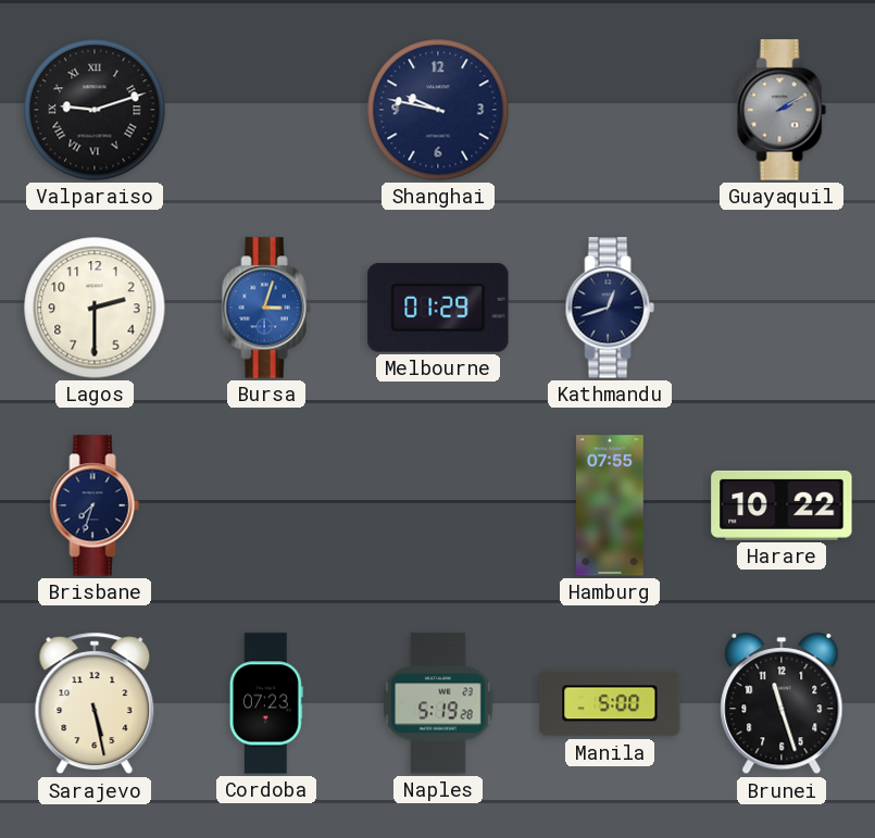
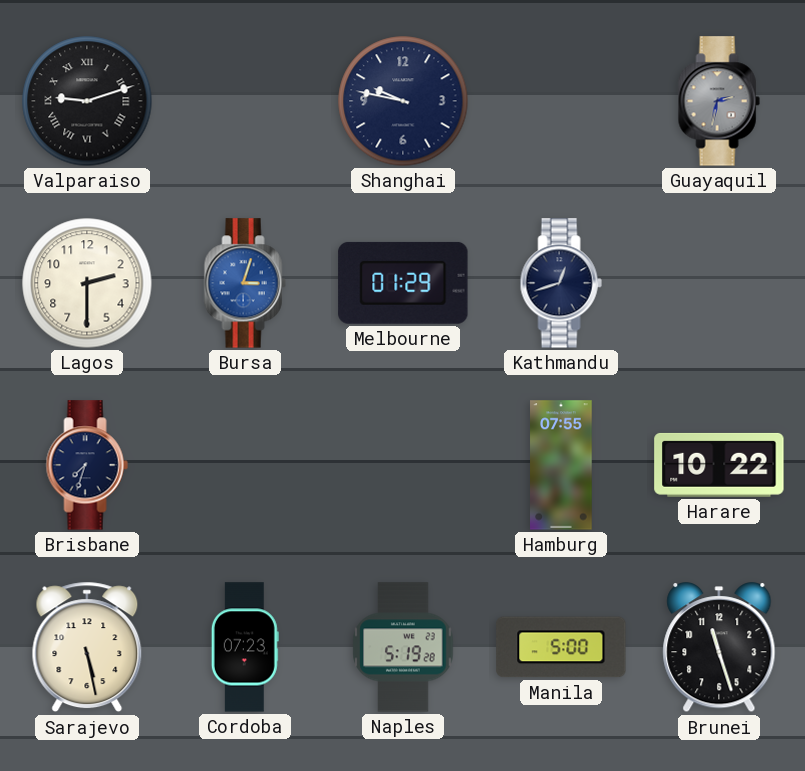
Guayaquil: 2:10 -> 2:32 (719, 101)
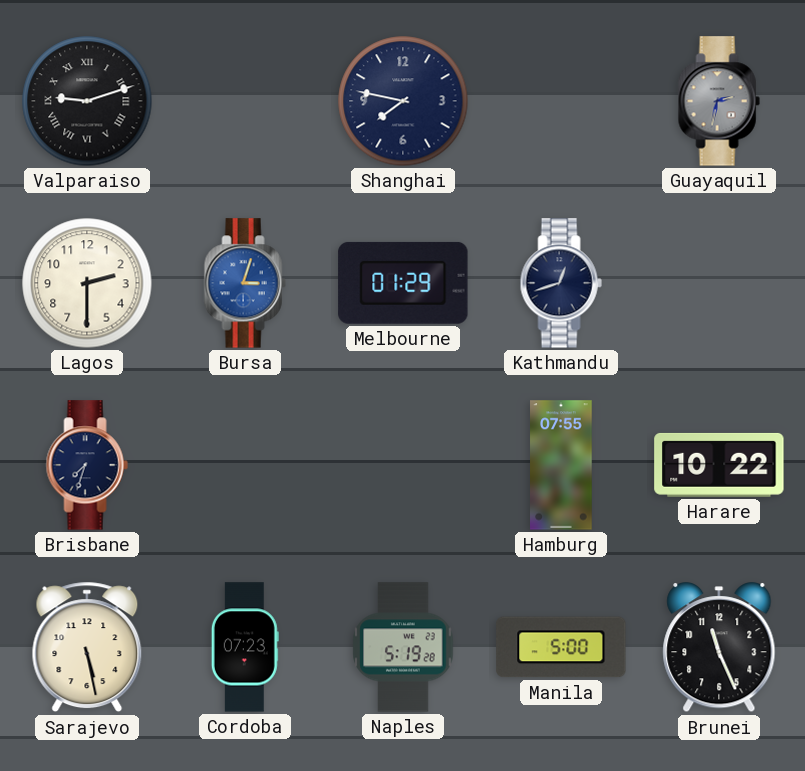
Shanghai: 9:47 -> 7:47 (403, 101)
Brunei: 11:27 -> 11:26 (719, 648)
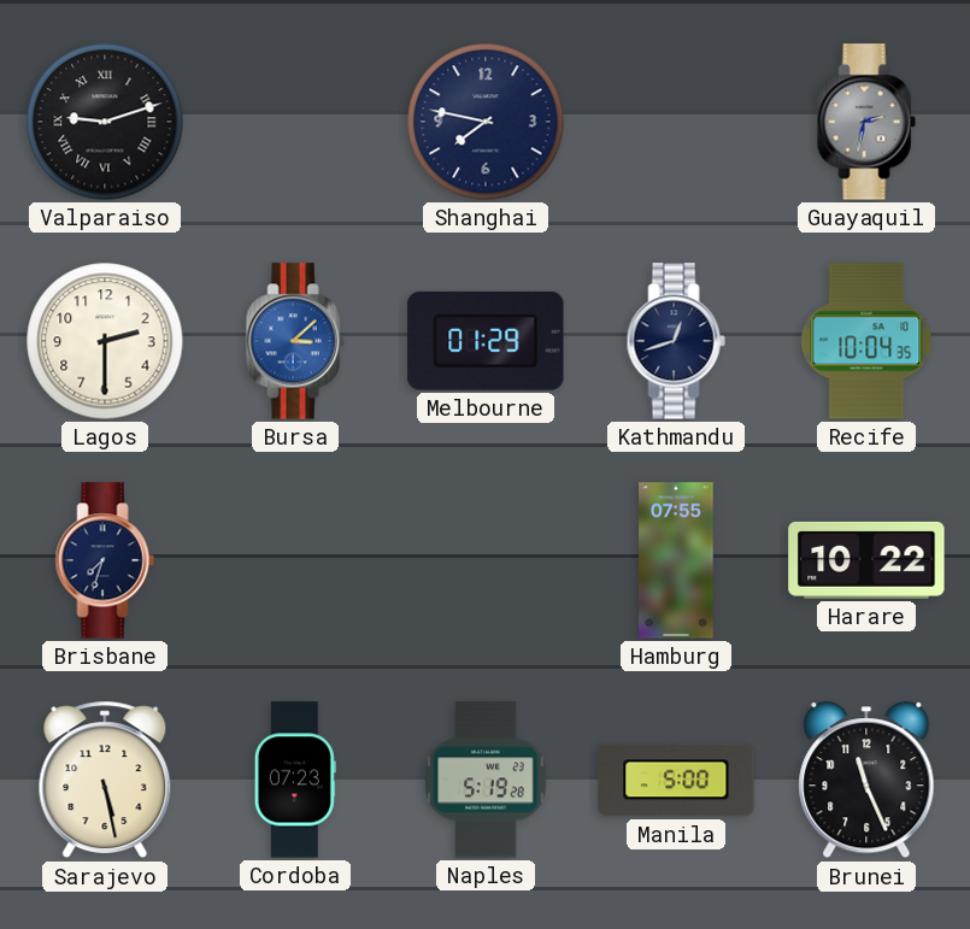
Bursa: 3:03 -> 3:08 (295, 341)
Recife: none -> 10:04 (866, 341)
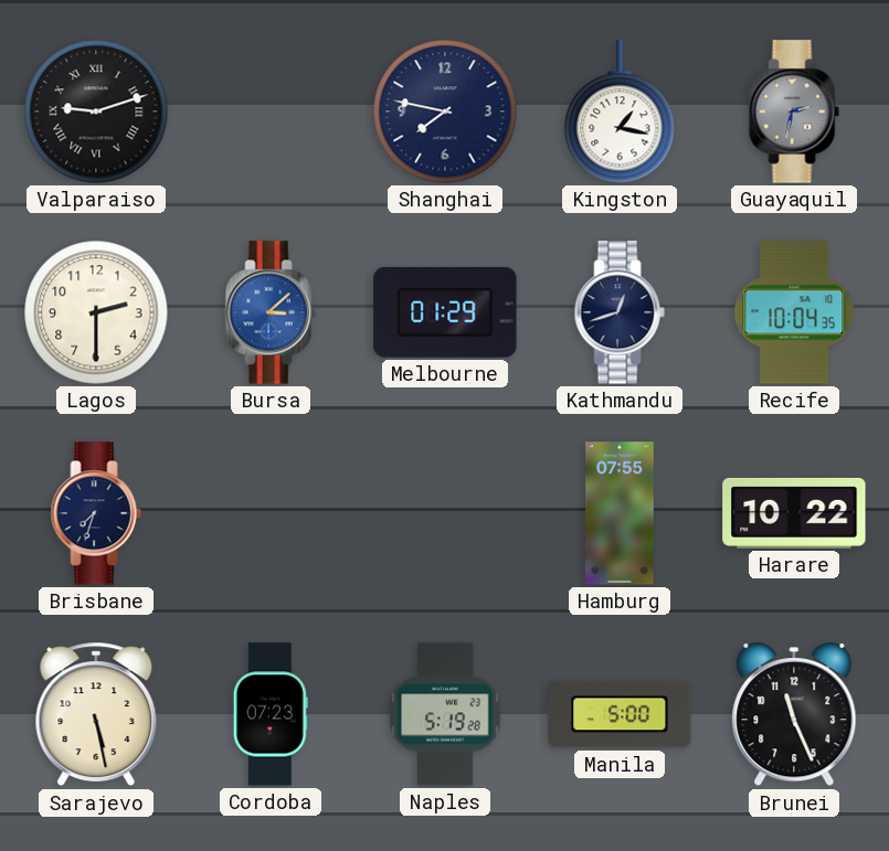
Kingston: none -> 1:17 (620, 111)
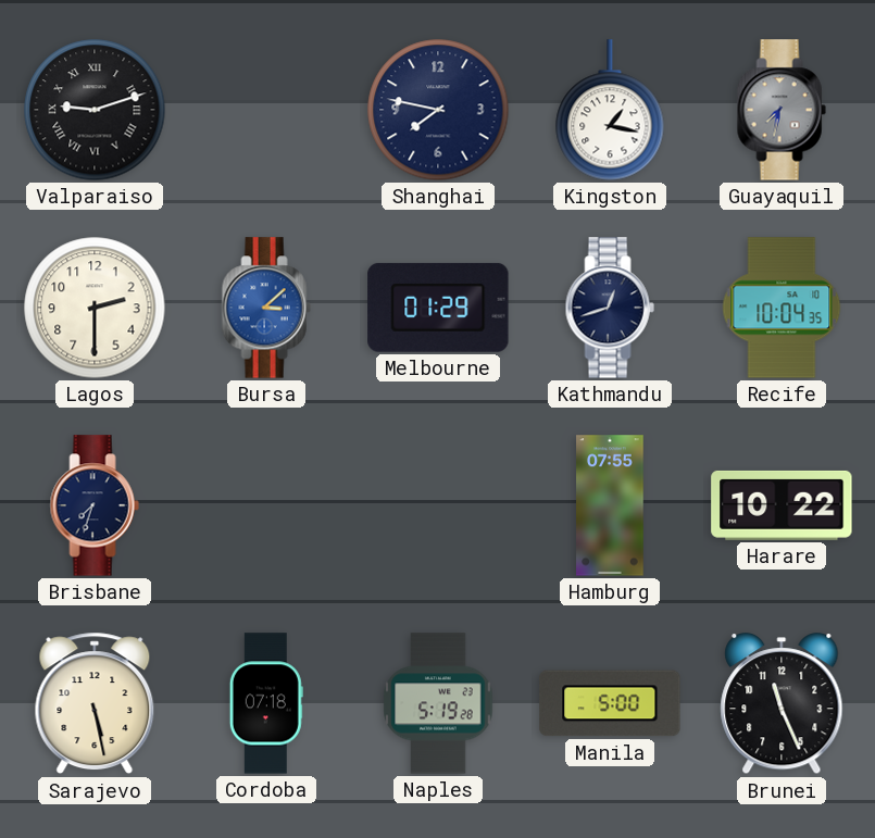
Guayaquil: 2:32 -> 7:32 (782, 110)
Cordoba: 07:23 -> 07:18 (266, 703)
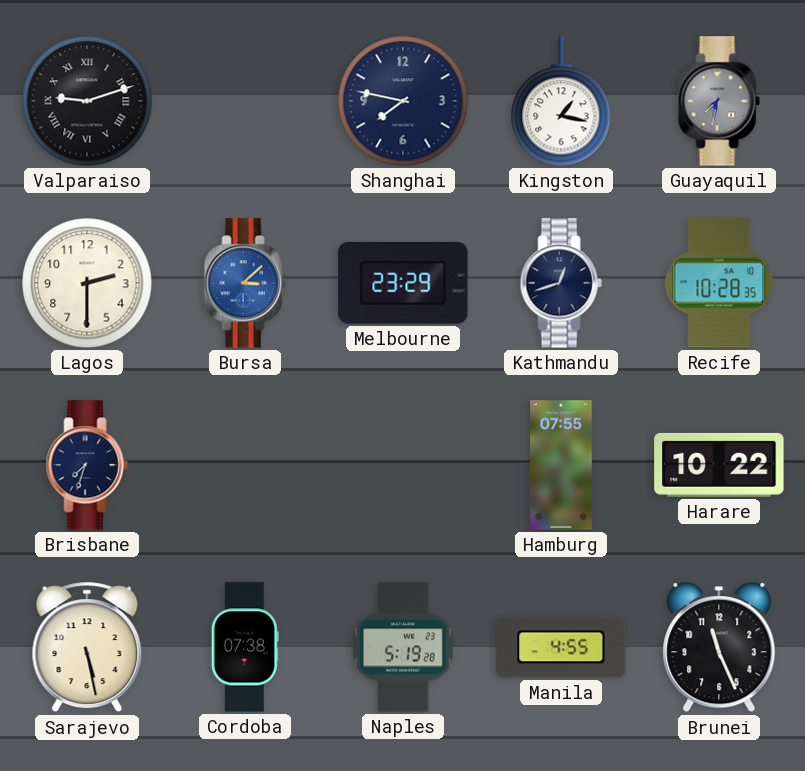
Melbourne: 01:29 -> 23:29 (403, 283)
Recife: 10:04 -> 10:28 (719, 283)
Cordoba: 07:18 -> 07:38 (245, 647)
Manila: 5:00 -> 4:55 (561, 647)
